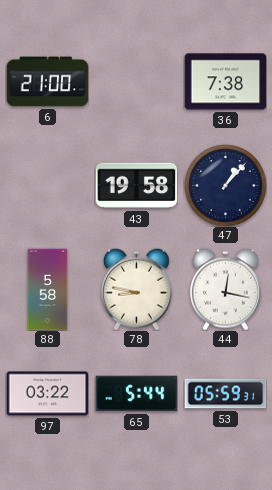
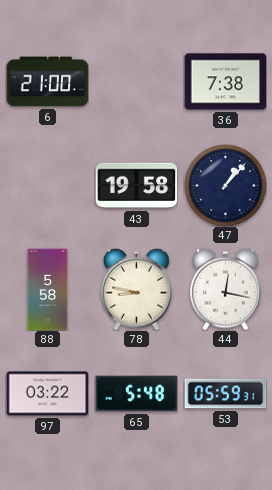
65: 5:44 -> 5:48 (136, 394)
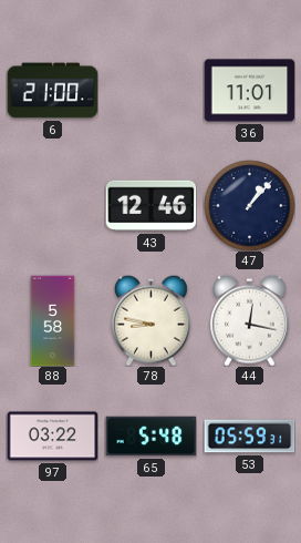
36: 7:38 -> 11:01 (249, 91)
43: 19:58 -> 12:46 (150, 206)
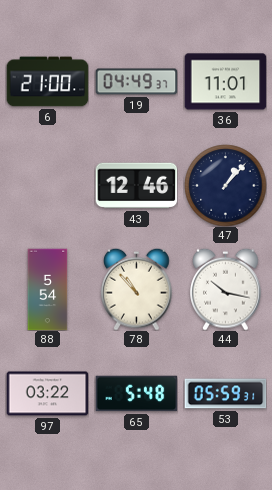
19: none -> 04:49 (136, 82)
88: 5:58 -> 5:54 (48, 289)
78: 8:47 -> 10:53 (137, 289)
44: 12:17 -> 10:17 (226, 289)
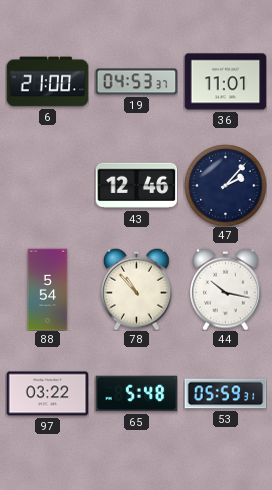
19: 04:49 -> 04:53 (136, 82)
47: 1:07 -> 2:07 (225, 185)
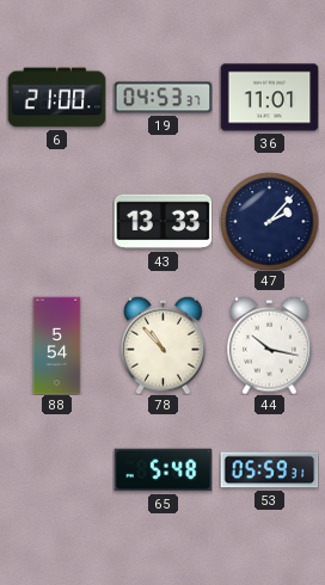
43: 12:46 -> 13:33 (162, 222)
97: 03:22 -> none (47, 394)
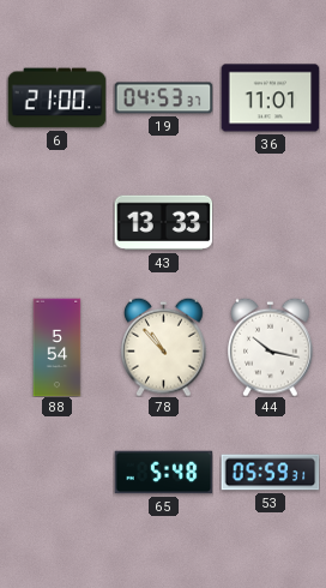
47: 2:07 -> none (269, 221)
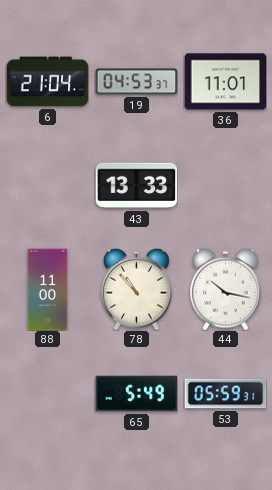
6: 21:00 -> 21:04 (47, 82)
88: 5:54 -> 11:00 (48, 289)
65: 5:48 -> 5:49 (136, 394)
